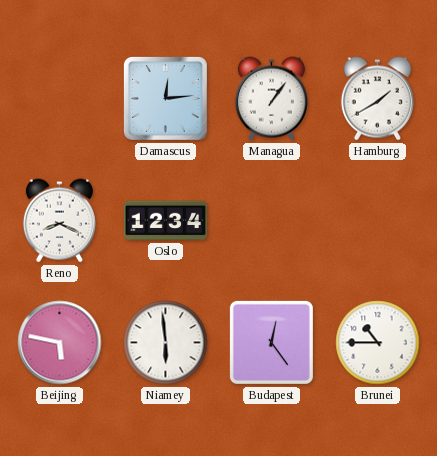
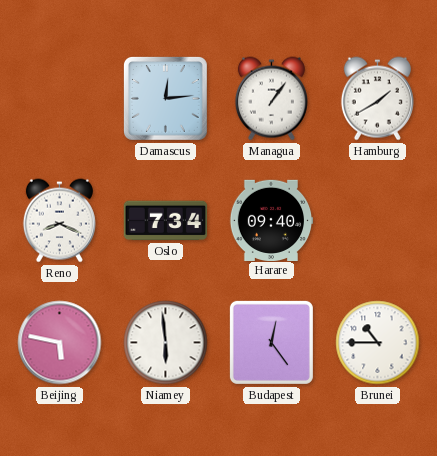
Oslo: 12:34 -> 7:34 (166, 221)
Harare: none -> 09:40 (271, 220)
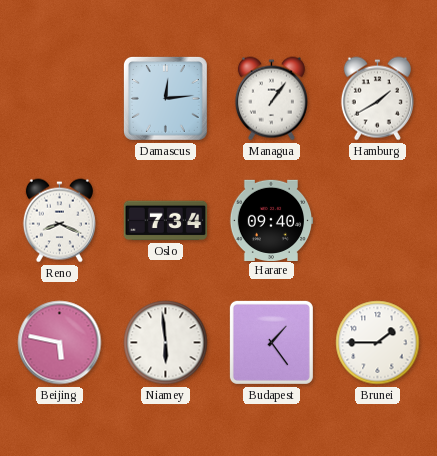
Budapest: 12:24 -> 1:24 (271, 342)
Brunei: 10:45 -> 1:45 (378, 343)
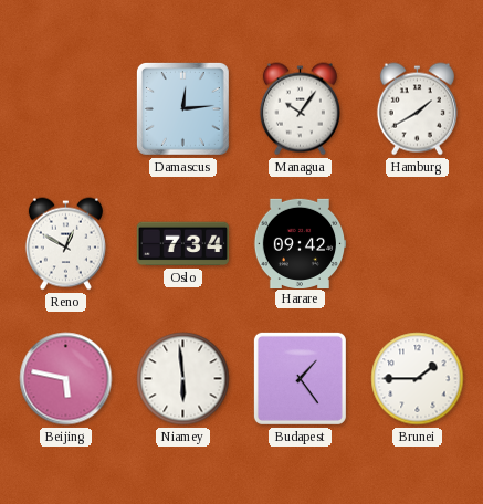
Managua: 1:06 -> 10:06 (300, 109)
Reno: 8:19 -> 12:50 (65, 244)
Harare: 09:40 -> 09:42 (300, 243)
